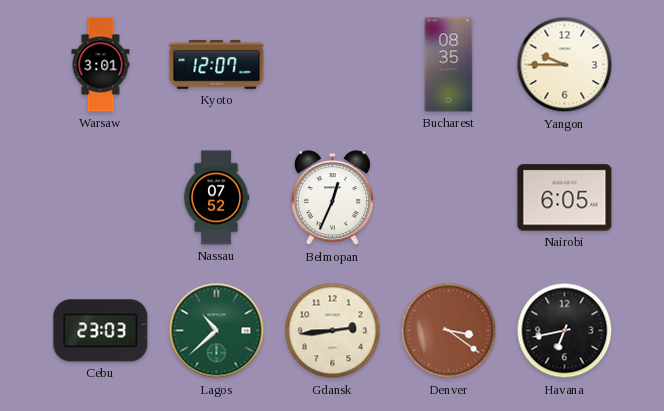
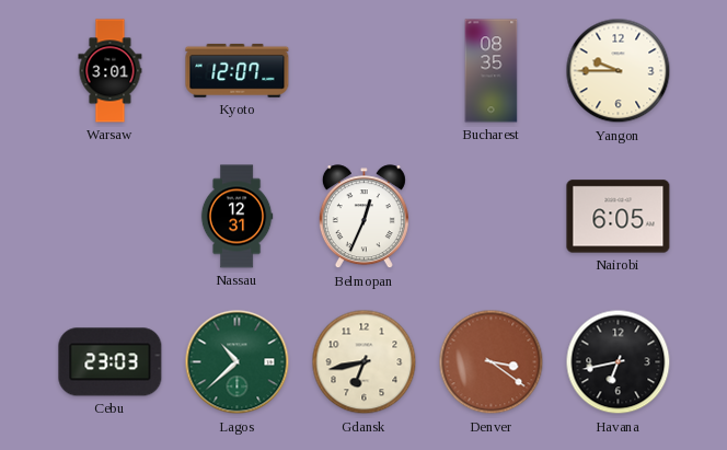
Nassau: 07:52 -> 12:31 (236, 217)
Gdansk: 2:44 -> 6:43 (365, 362)
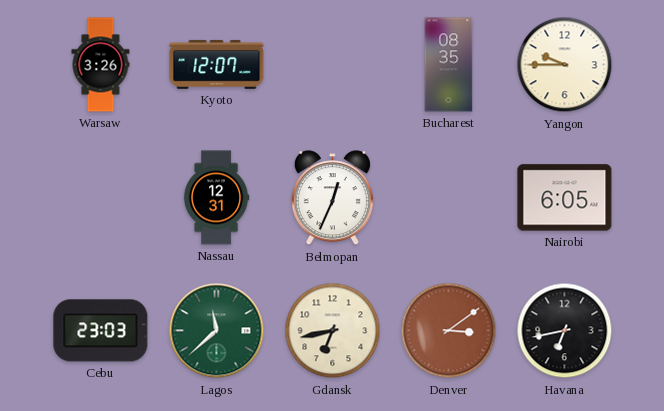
Warsaw: 3:01 -> 3:26 (101, 65)
Lagos: 10:38 -> 11:38 (217, 331)
Denver: 3:21 -> 3:09 (449, 331)
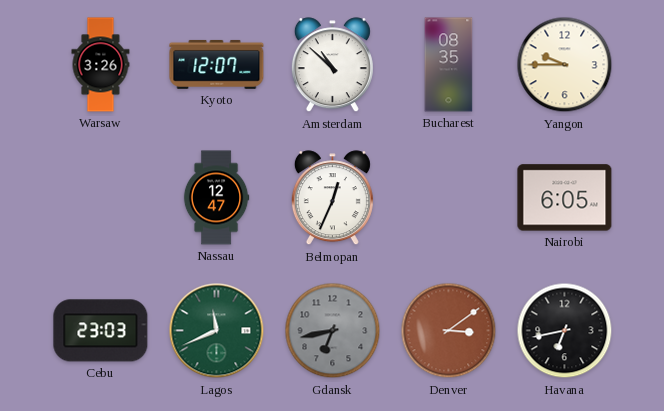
Amsterdam: none -> 10:52 (332, 65)
Nassau: 12:31 -> 12:47 (216, 198)
Lagos: 11:38 -> 11:41 (217, 331)
Gdansk dial: cream -> grey (333, 331)
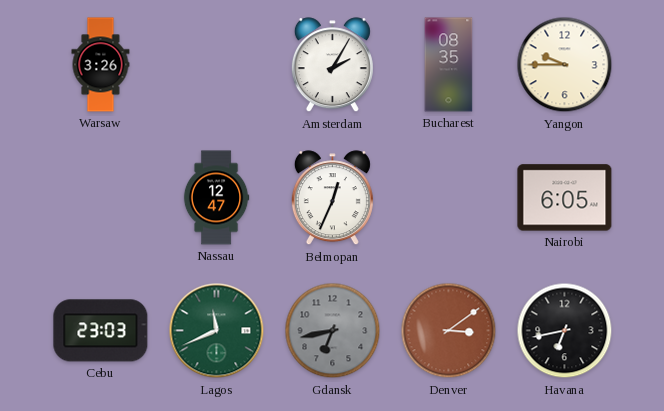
Kyoto: 12:07 -> none (217, 64)
Amsterdam: 10:52 -> 2:05 (332, 65)
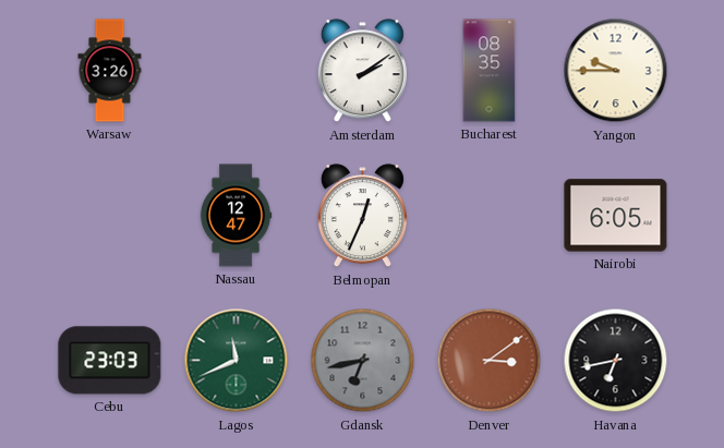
Amsterdam: 2:05 -> 2:09 (362, 71)
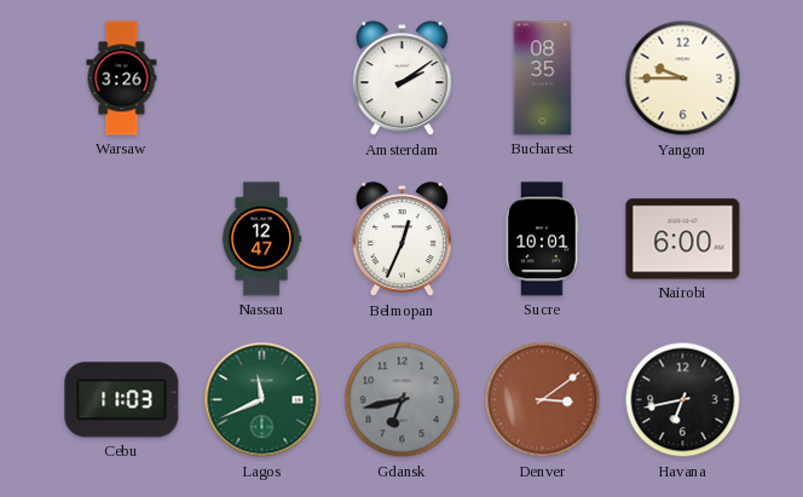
Sucre: none -> 10:01 (542, 239)
Nairobi: 6:05 -> 6:00 (683, 239)
Cebu: 23:03 -> 11:03 (122, 400)
